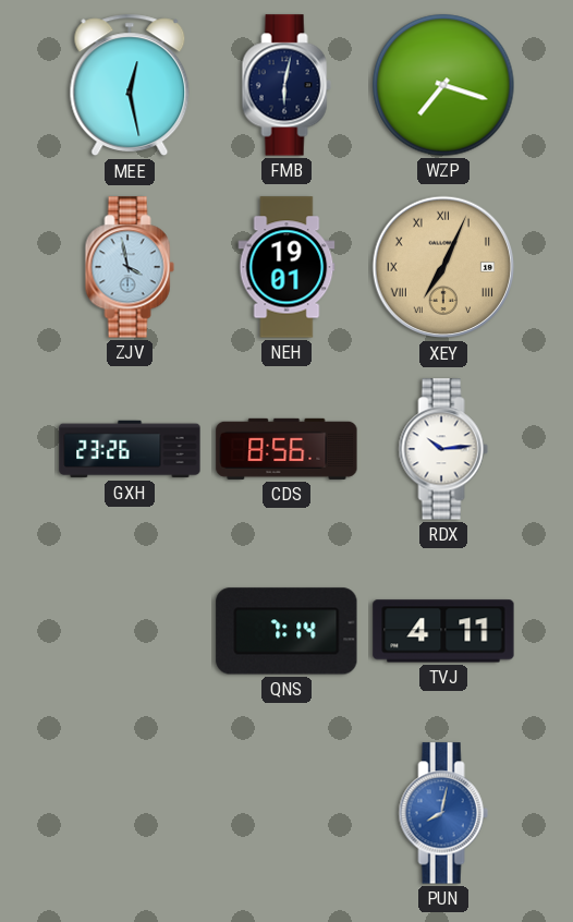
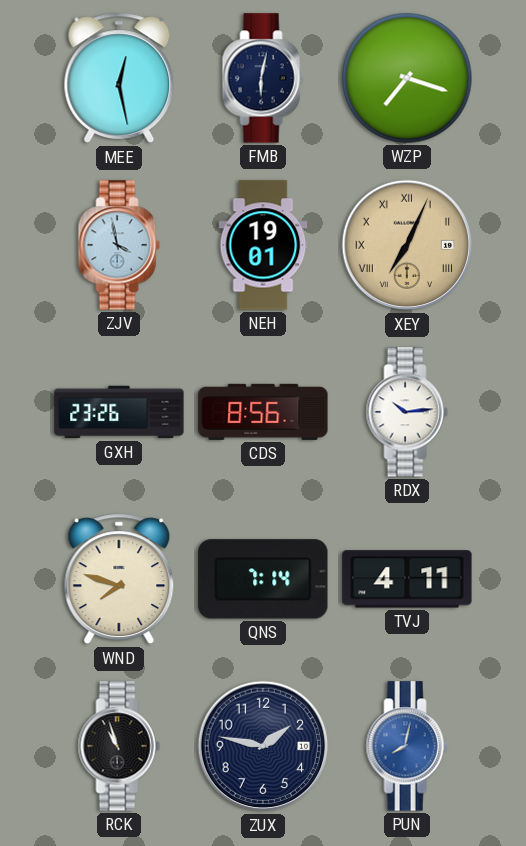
WND: none -> 7:48 (119, 579)
RCK: none -> 10:57 (119, 746)
ZUX: none -> 1:47 (263, 746)
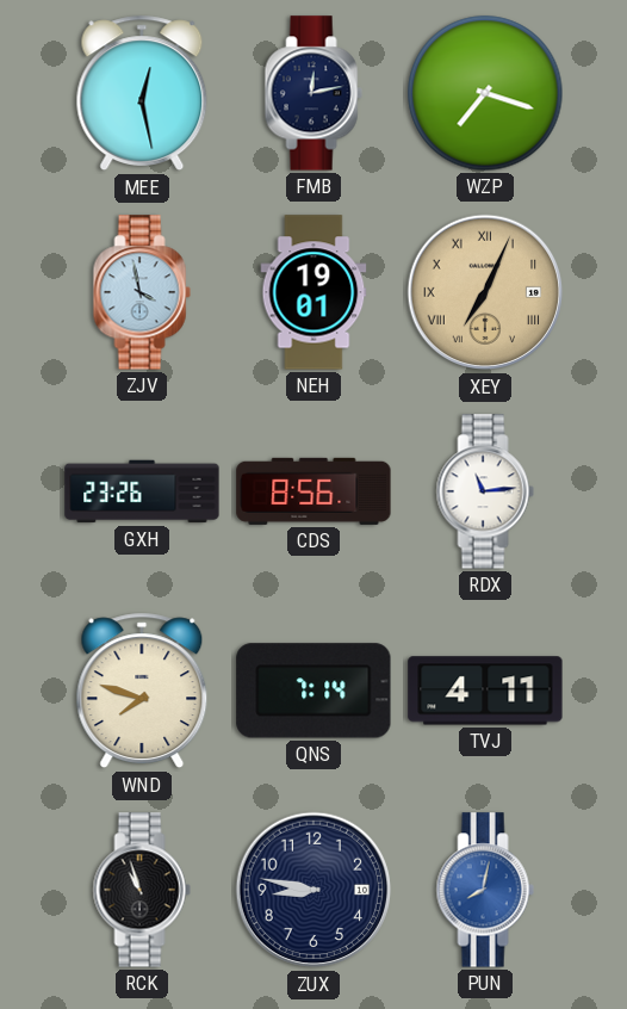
FMB: 6:02 -> 12:13 (313, 93)
RDX: 10:14 -> 11:14 (485, 491)
ZUX: 1:47 -> 8:47 (313, 890)
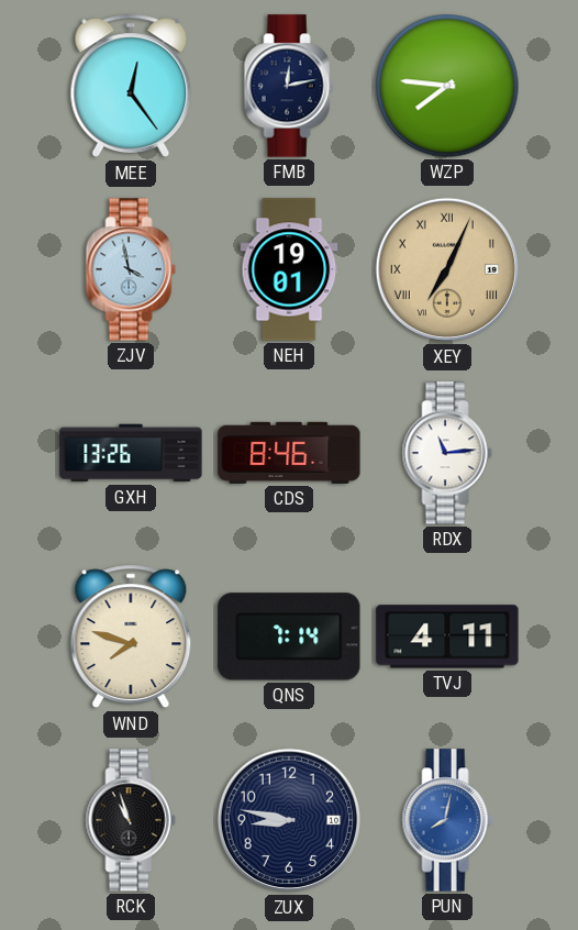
MEE: 12:28 -> 12:24 (131, 86)
WZP: 7:18 -> 7:46 (447, 86)
GXH: 23:26 -> 13:26 (131, 453)
CDS: 8:56 -> 8:46 (289, 453)
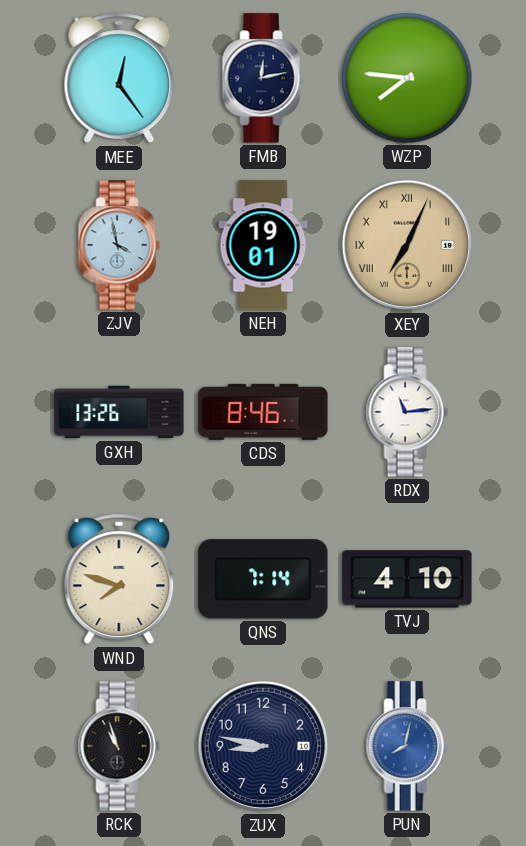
TVJ: 4:11 -> 4:10 (407, 579)
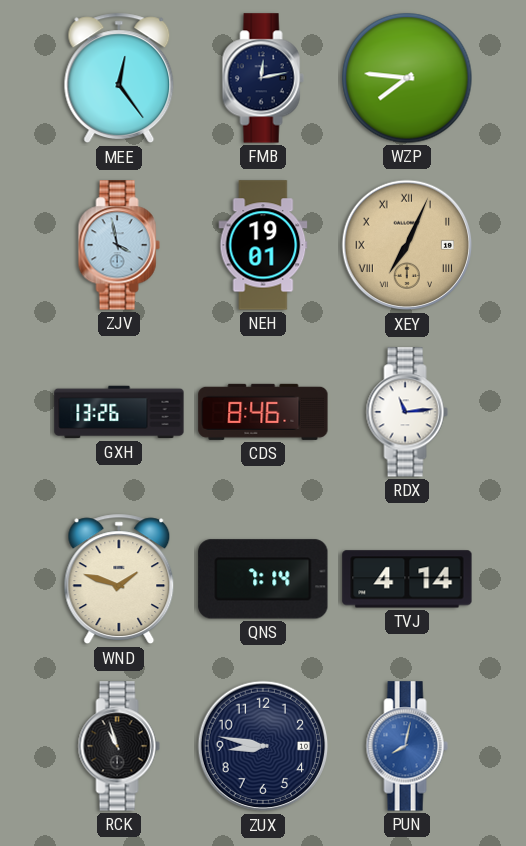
WND: 7:48 -> 1:48 (119, 579)
TVJ: 4:10 -> 4:14 (407, 579)
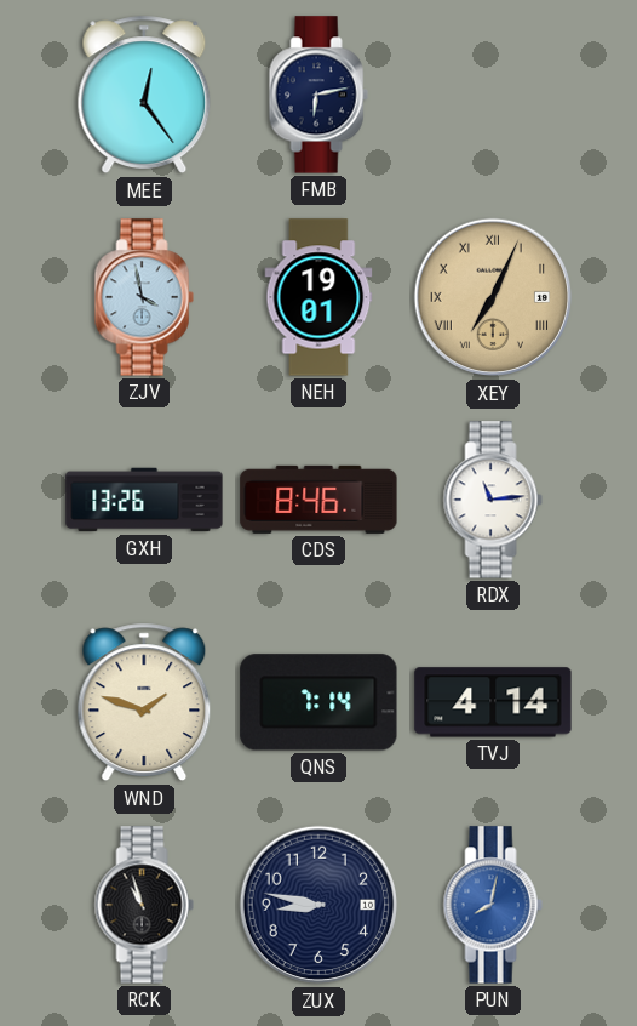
FMB: 12:13 -> 6:13 (318, 95)
WZP: 7:46 -> none (407, 78)
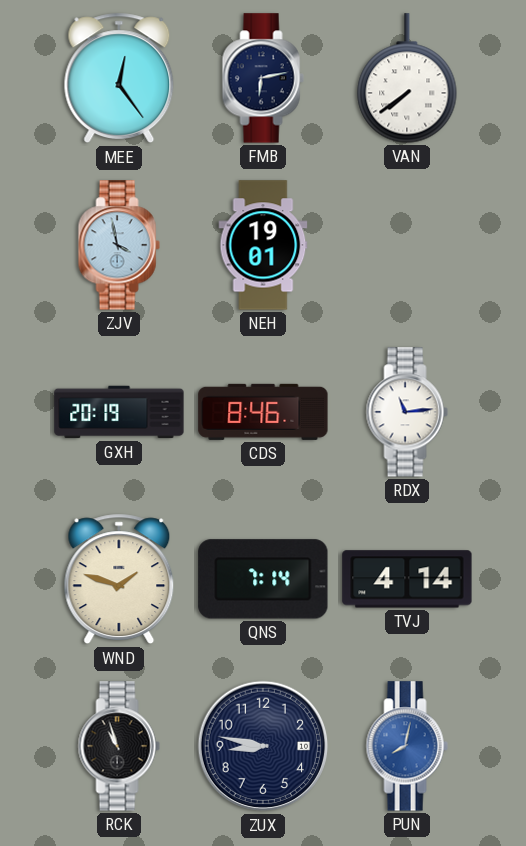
VAN: none -> 7:39 (407, 78)
XEY: 7:04 -> none (493, 297)
GXH: 13:26 -> 20:19 (119, 412)
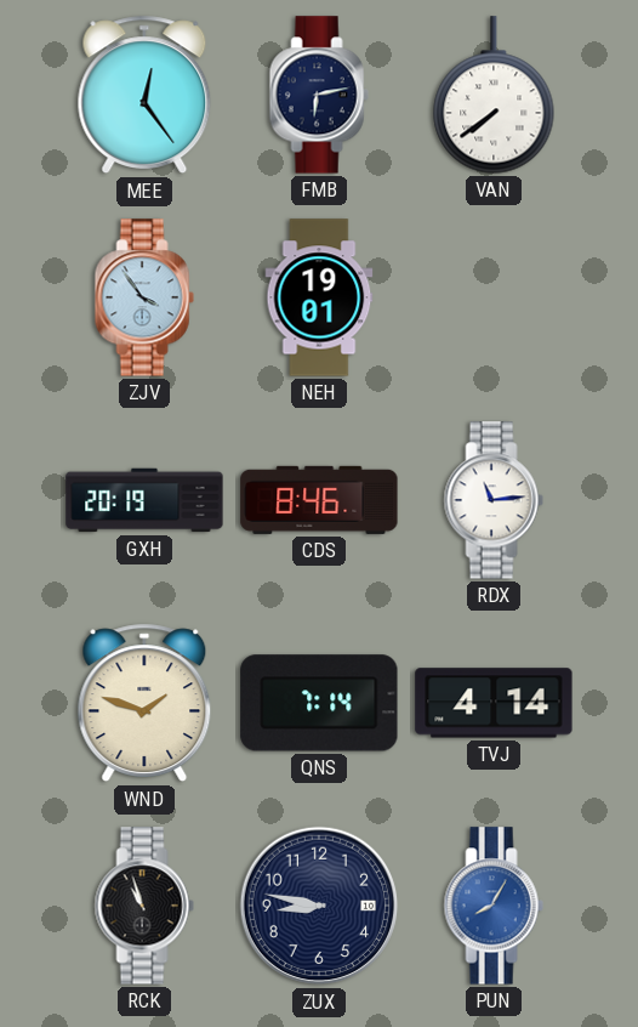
ZJV: 3:58 -> 3:54 (144, 297)
PUN: 8:02 -> 8:05 (494, 906)
